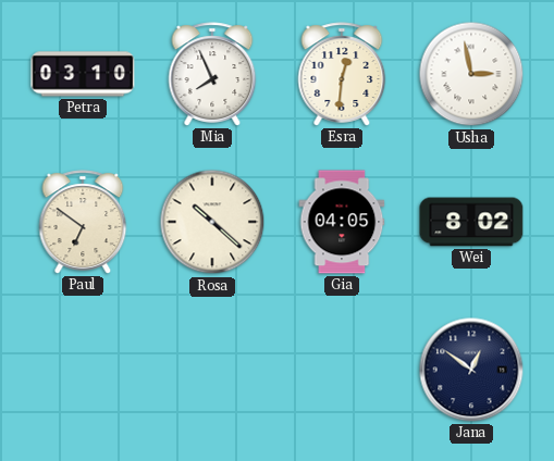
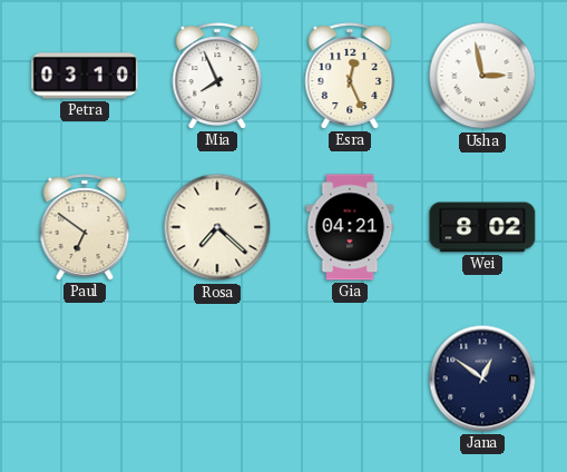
Esra: 12:31 -> 12:26 (350, 76)
Rosa: 10:22 -> 7:22 (217, 227)
Gia: 04:05 -> 04:21 (350, 227)
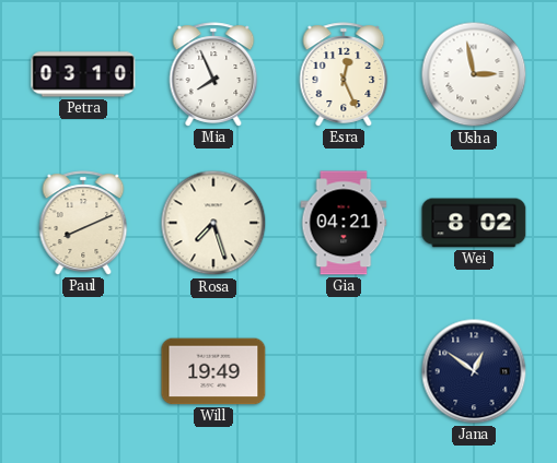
Paul: 6:51 -> 8:11 (83, 223)
Rosa: 7:22 -> 7:27 (213, 223)
Will: none -> 19:49 (213, 371)
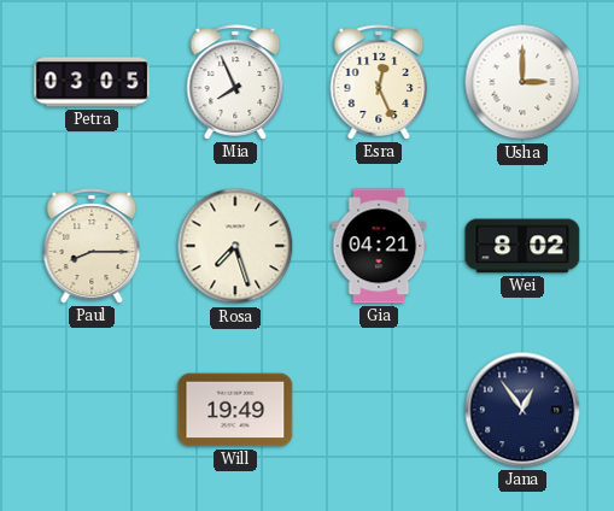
Petra: 03:10 -> 03:05 (92, 82)
Usha: 2:58 -> 3:00 (522, 82)
Paul: 8:11 -> 8:15 (92, 246)
Jana: 12:51 -> 12:54 (522, 410)
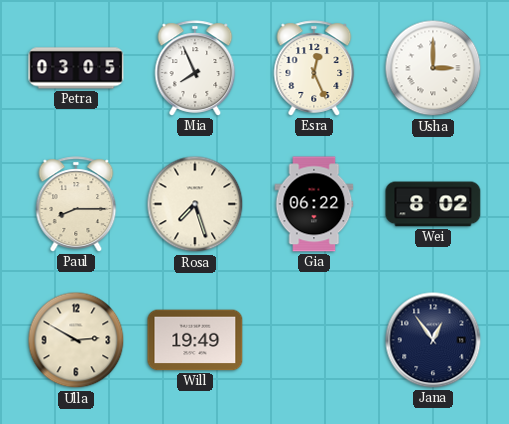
Gia: 04:21 -> 06:22 (314, 204)
Ulla: none -> 2:50 (76, 340)
